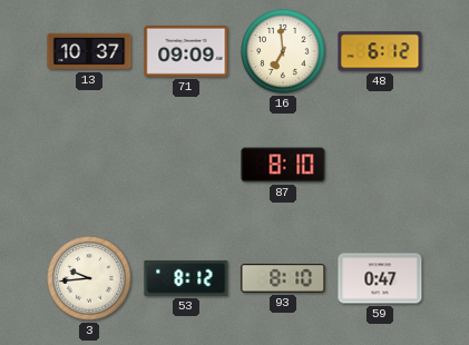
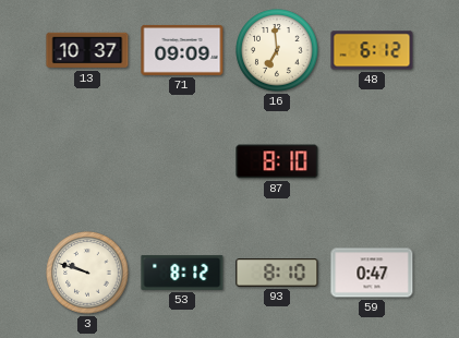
3: 9:44 -> 9:48 (87, 273)
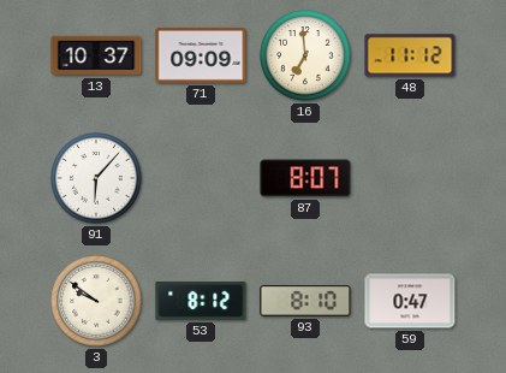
48: 6:12 -> 11:12 (410, 55)
91: none -> 6:07 (96, 178)
87: 8:10 -> 8:07 (305, 178)
3: 9:48 -> 9:51 (96, 301)
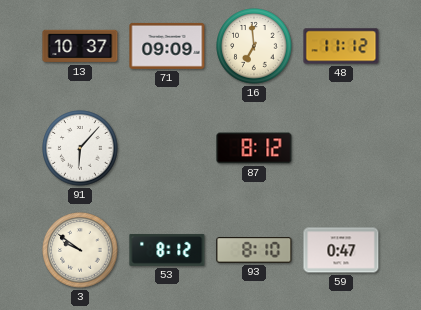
87: 8:07 -> 8:12 (254, 148)
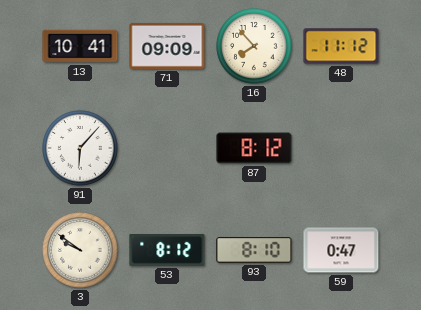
13: 10:37 -> 10:41 (80, 46)
16: 6:59 -> 7:53 (254, 46)
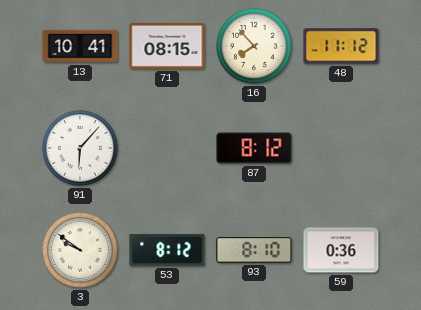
71: 09:09 -> 08:15 (167, 46)
59: 0:47 -> 0:36 (341, 250)
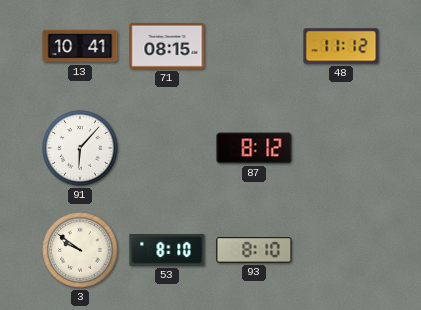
16: 7:53 -> none (254, 46)
53: 8:12 -> 8:10 (167, 250)
59: 0:36 -> none (341, 250)
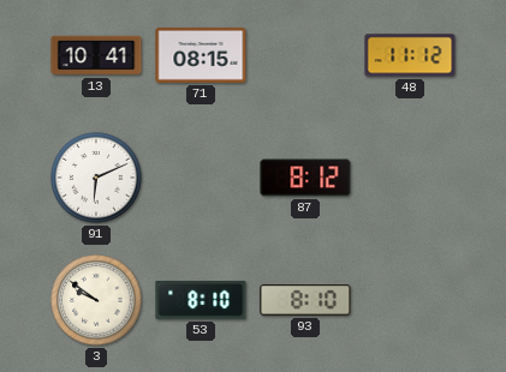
91: 6:07 -> 6:11 (96, 178)
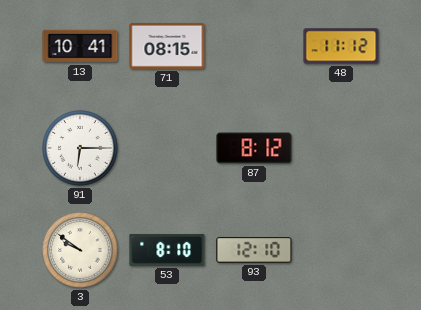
91: 6:11 -> 6:15 (80, 148)
93: 8:10 -> 12:10 (254, 250)
